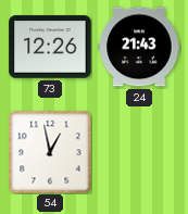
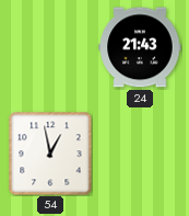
73: 12:26 -> none (50, 47)
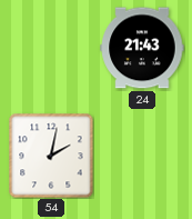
54: 12:58 -> 2:02 (51, 156)
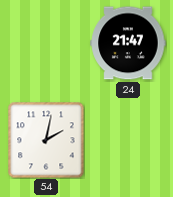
24: 21:43 -> 21:47 (128, 43)
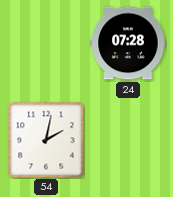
24: 21:47 -> 07:28 (128, 43)
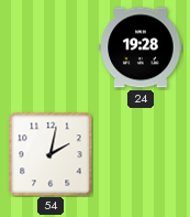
24: 07:28 -> 19:28 (141, 47)
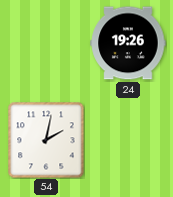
24: 19:28 -> 19:26 (128, 43)
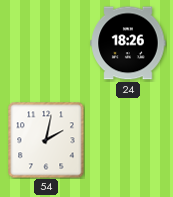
24: 19:26 -> 18:26 (128, 43)
